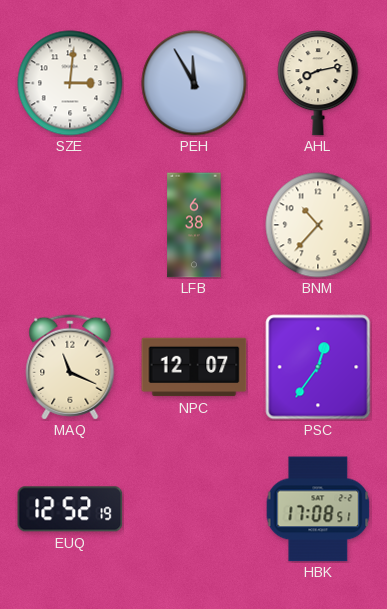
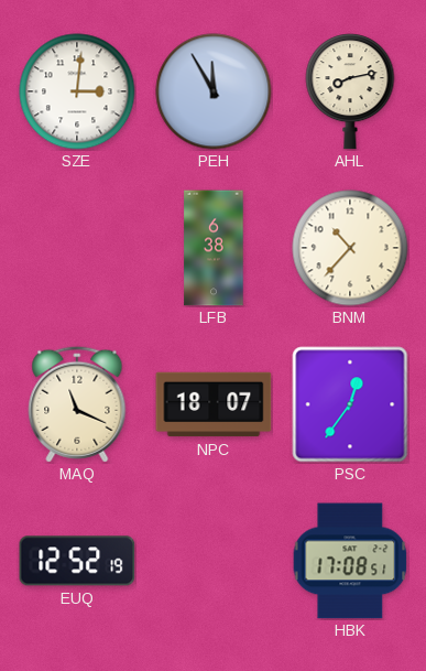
NPC: 12:07 -> 18:07 (214, 404)
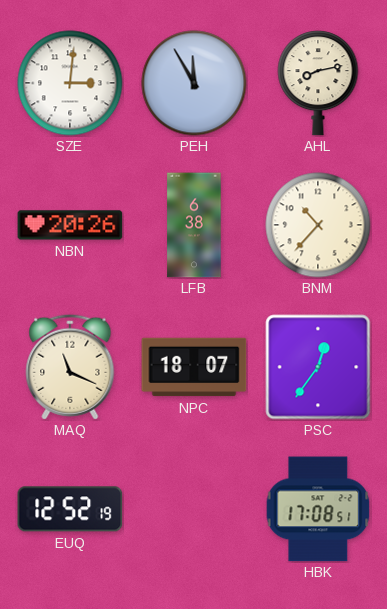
NBN: none -> 20:26 (70, 225)
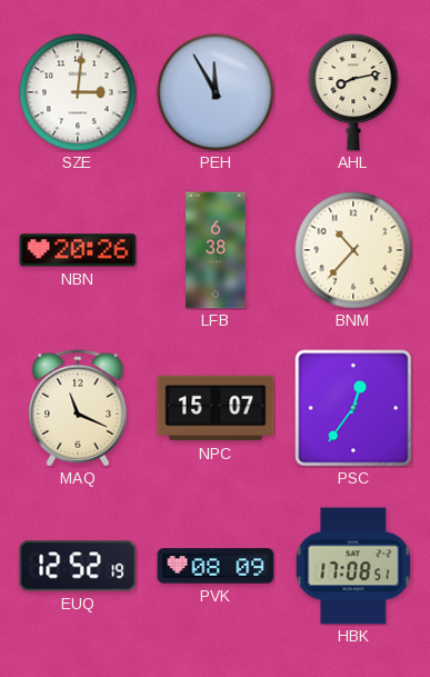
NPC: 18:07 -> 15:07 (216, 408)
PVK: none -> 08:09 (216, 566)
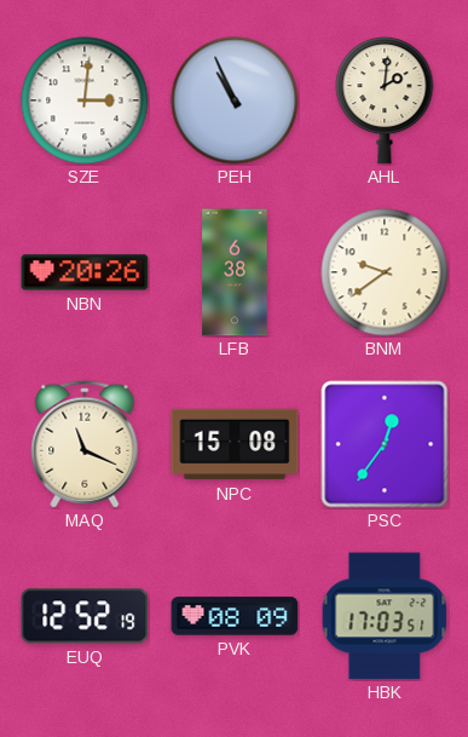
PEH: 11:55 -> 10:56 (235, 100)
AHL: 8:13 -> 2:01 (385, 100)
BNM: 10:37 -> 9:39 (385, 272)
NPC: 15:07 -> 15:08 (235, 444)
HBK: 17:08 -> 17:03 (385, 616)
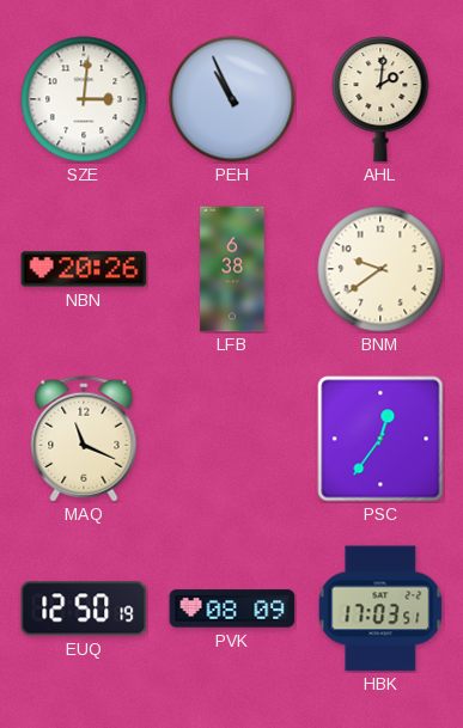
NPC: 15:08 -> none (235, 444)
EUQ: 12:52 -> 12:50 (84, 608)
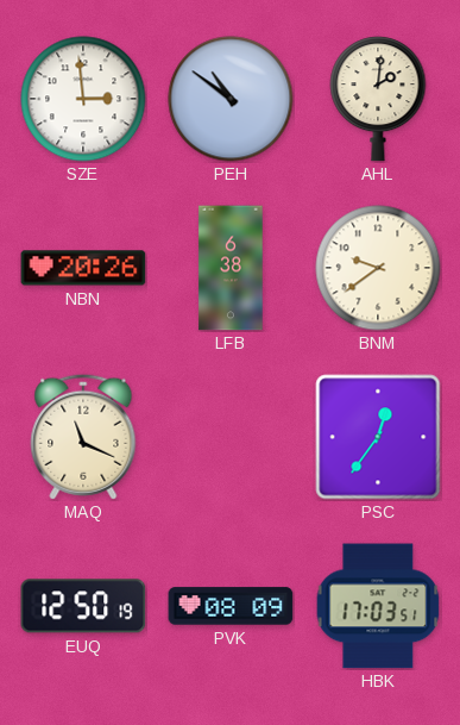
SZE: 3:01 -> 2:59 (83, 99)
PEH: 10:56 -> 10:51 (231, 99)
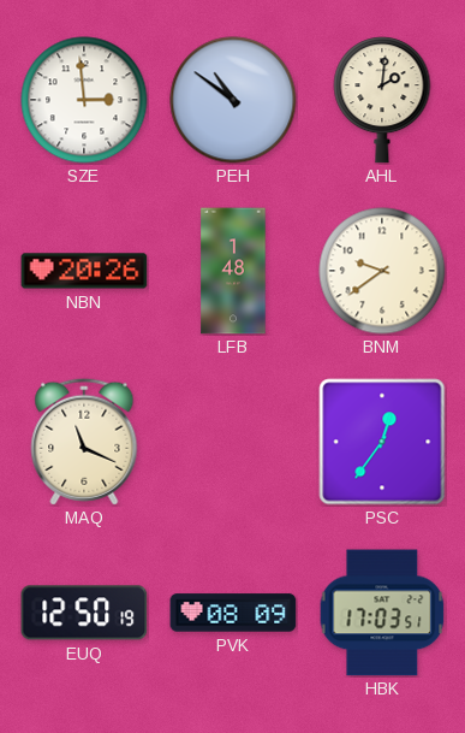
LFB: 6:38 -> 1:48 (233, 271)
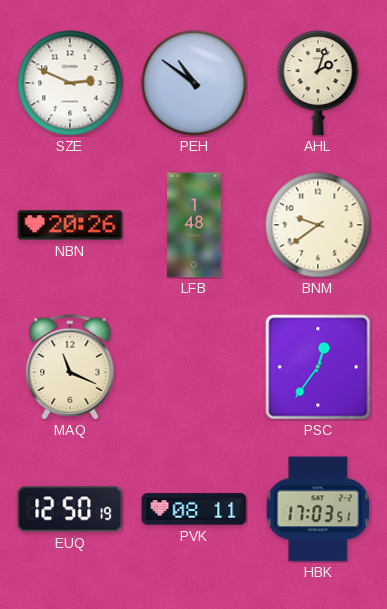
SZE: 2:59 -> 2:49 (70, 83)
AHL: 2:01 -> 2:03 (318, 83)
PVK: 08:09 -> 08:11 (194, 509)
